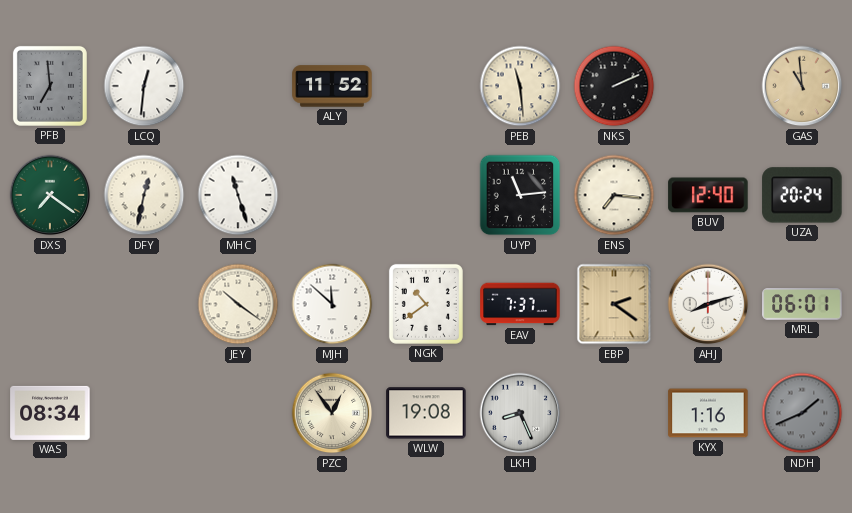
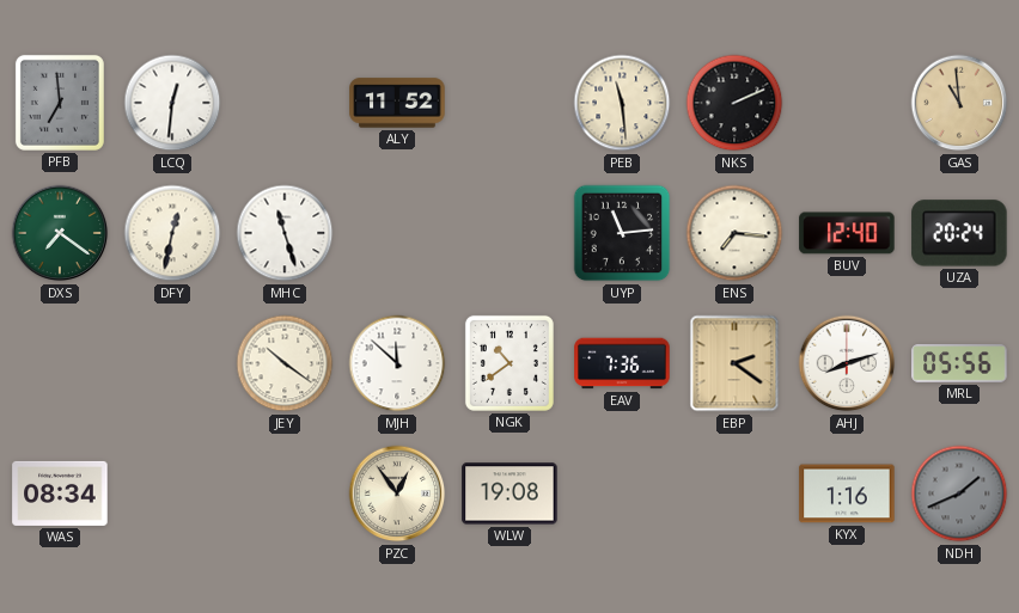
EAV: 7:37 -> 7:36 (622, 363)
MRL: 06:01 -> 05:56 (959, 363)
LKH: 8:26 -> none (520, 413)
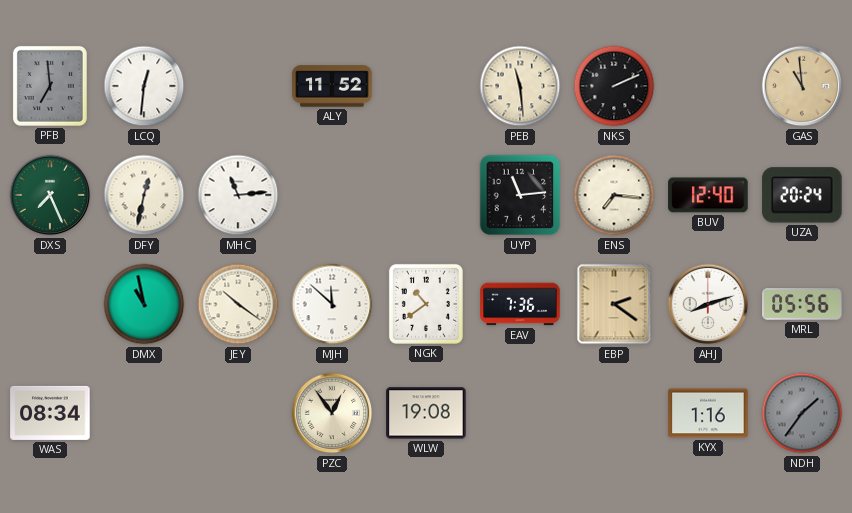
DXS: 7:21 -> 7:26 (50, 195)
MHC: 11:27 -> 11:14 (238, 195)
DMX: none -> 10:58 (144, 304)
NDH: 1:41 -> 1:36 (802, 413)
